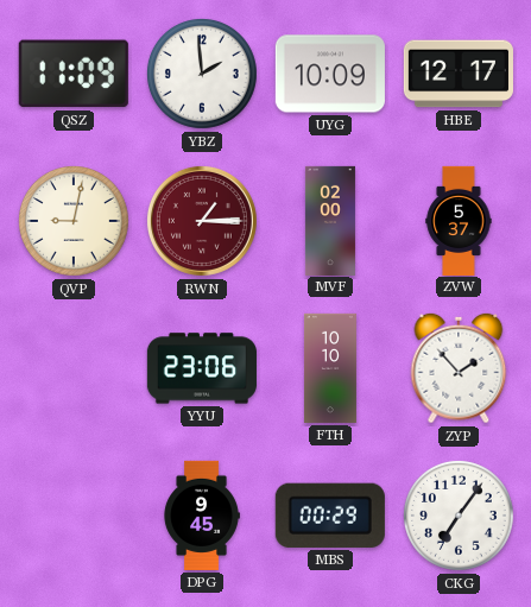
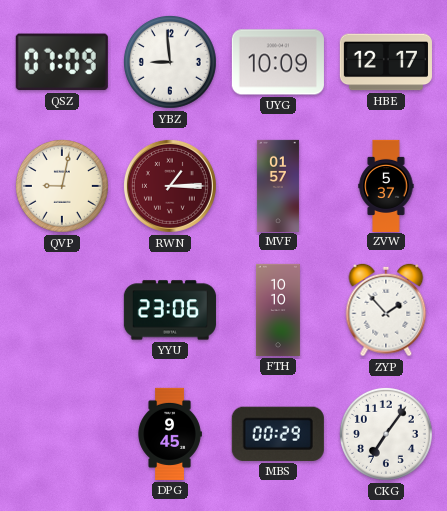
QSZ: 11:09 -> 07:09 (62, 62)
YBZ: 1:59 -> 8:59 (170, 62)
MVF: 02:00 -> 01:57 (278, 185)
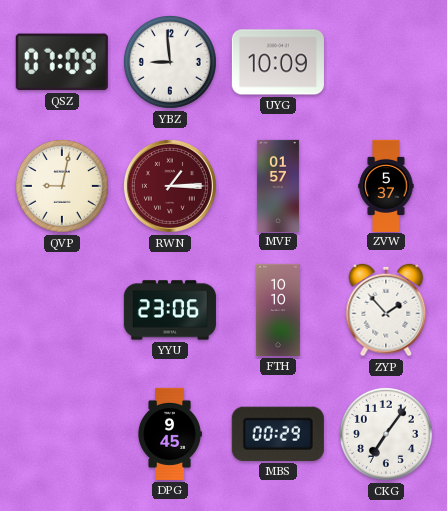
HBE: 12:17 -> none (386, 62)
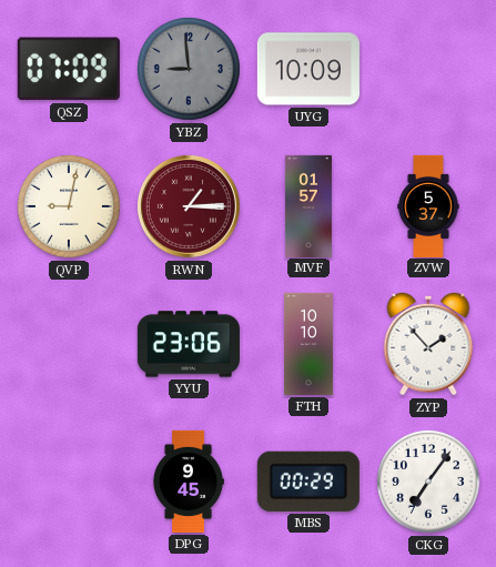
YBZ dial: white -> grey (189, 69)
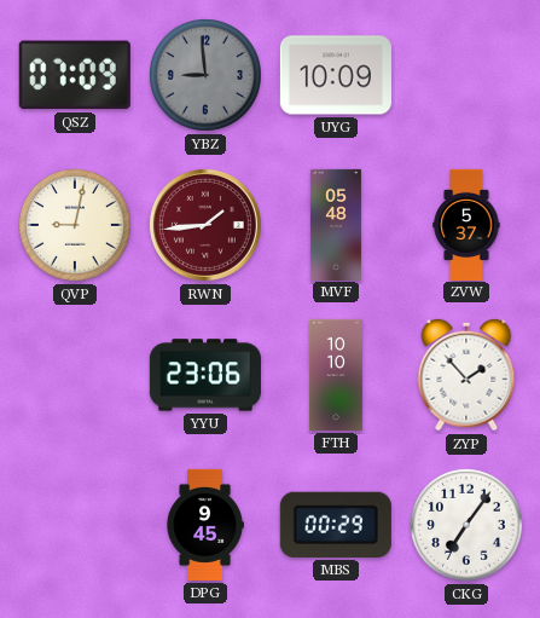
RWN: 1:15 -> 1:44 (205, 225)
MVF: 01:57 -> 05:48 (336, 224)
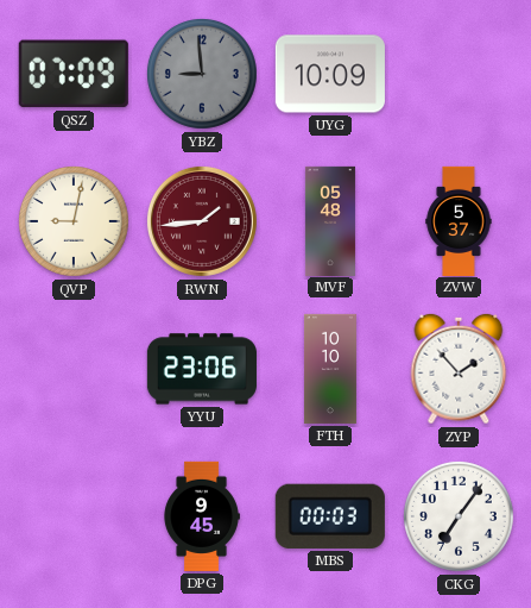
MBS: 00:29 -> 00:03 (330, 516)
